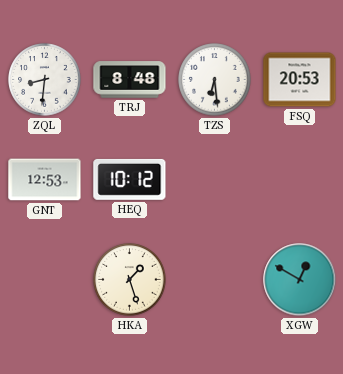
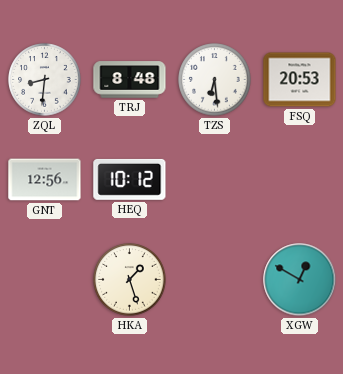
GNT: 12:53 -> 12:56 (45, 180)
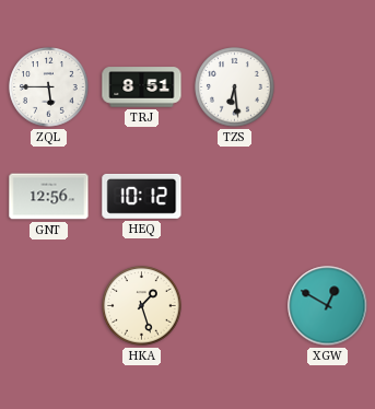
ZQL: 8:31 -> 5:45 (49, 87)
TRJ: 8:48 -> 8:51 (142, 87)
FSQ: 20:53 -> none (300, 80)
